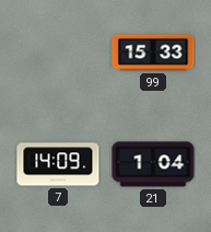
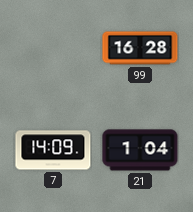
99: 15:33 -> 16:28 (140, 48)
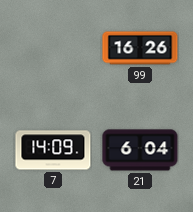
99: 16:28 -> 16:26 (140, 48)
21: 1:04 -> 6:04 (140, 150)
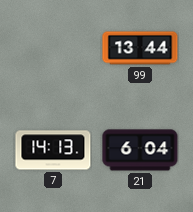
99: 16:26 -> 13:44 (140, 48)
7: 14:09 -> 14:13 (53, 150)
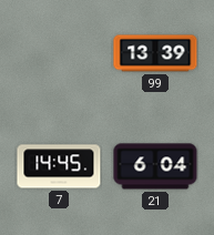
99: 13:44 -> 13:39 (155, 53)
7: 14:13 -> 14:45 (59, 166)
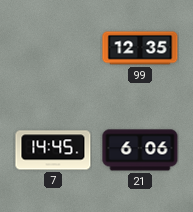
99: 13:39 -> 12:35 (140, 48)
21: 6:04 -> 6:06 (140, 150)
